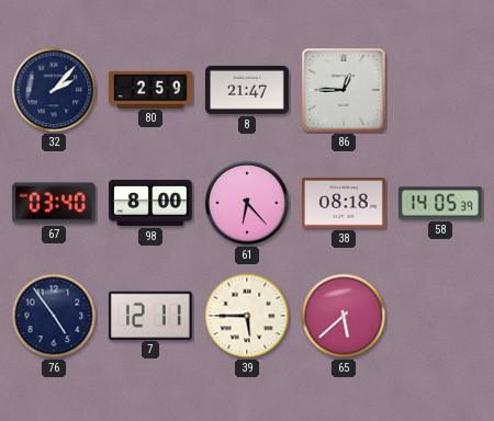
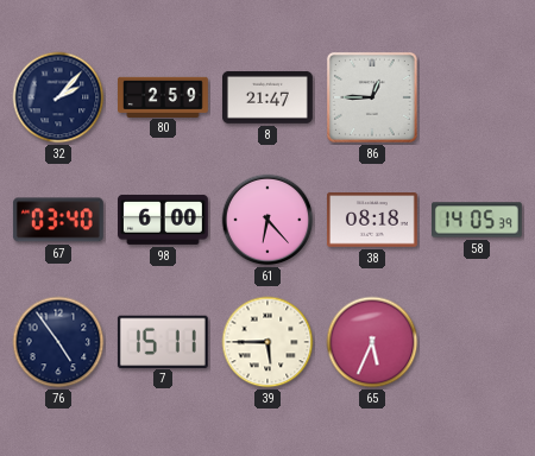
98: 8:00 -> 6:00 (164, 220)
7: 12:11 -> 15:11 (163, 341)
65: 5:38 -> 5:34 (372, 342)
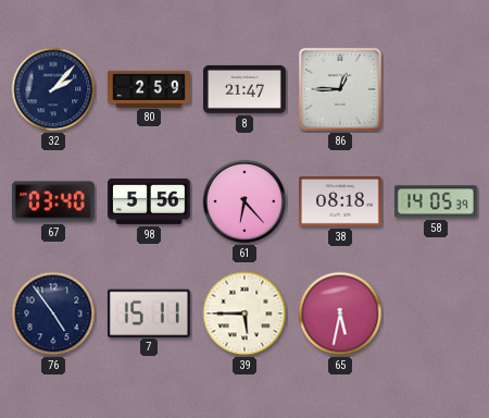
98: 6:00 -> 5:56 (150, 201)
65: 5:34 -> 5:32 (340, 313)
